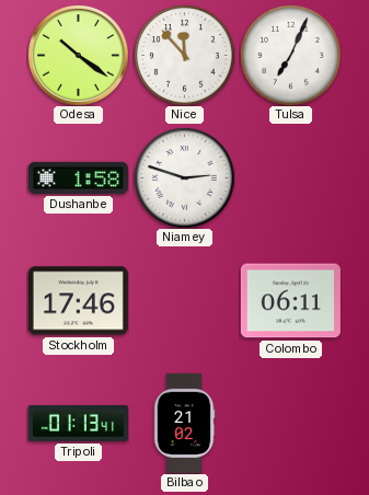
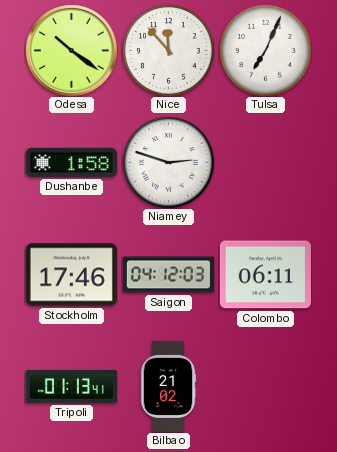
Saigon: none -> 04:12 (168, 275)
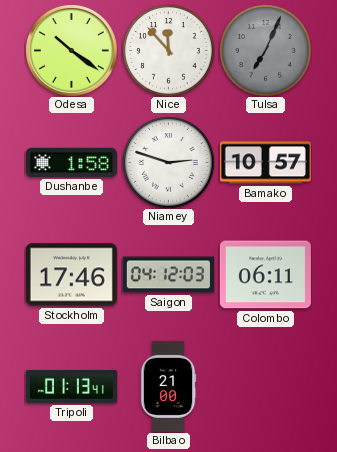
Tulsa dial: white -> grey (265, 50)
Bamako: none -> 10:57 (265, 163)
Bilbao: 21:02 -> 21:00 (168, 386)
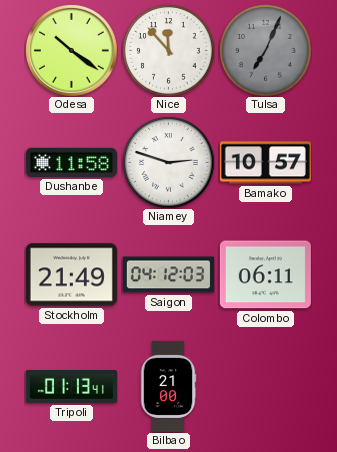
Dushanbe: 1:58 -> 11:58 (71, 162)
Stockholm: 17:46 -> 21:49 (71, 275)
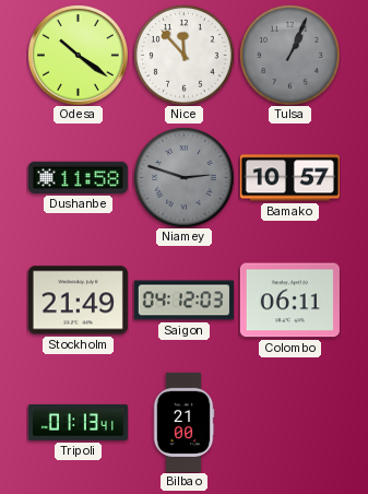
Tulsa: 7:04 -> 1:04 (289, 55)
Niamey dial: white -> grey (183, 177)
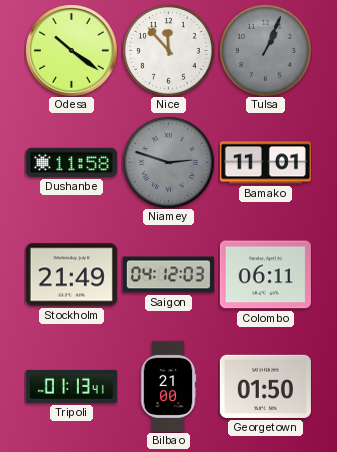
Bamako: 10:57 -> 11:01 (265, 163)
Georgetown: none -> 01:50 (265, 386)
